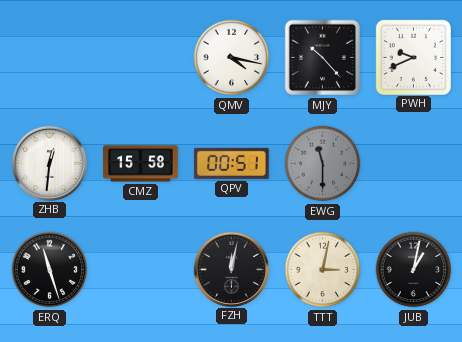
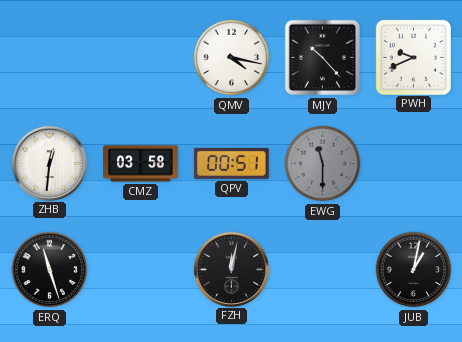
CMZ: 15:58 -> 03:58 (141, 164)
TTT: 3:02 -> none (323, 270)
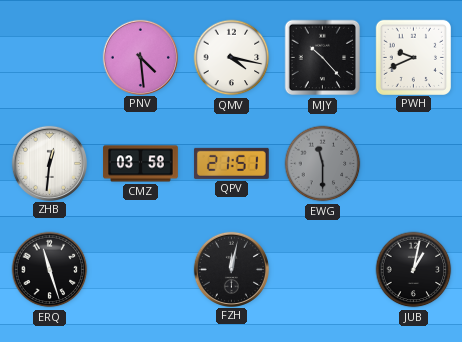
PNV: none -> 4:29 (140, 57)
QPV: 00:51 -> 21:51 (232, 163)
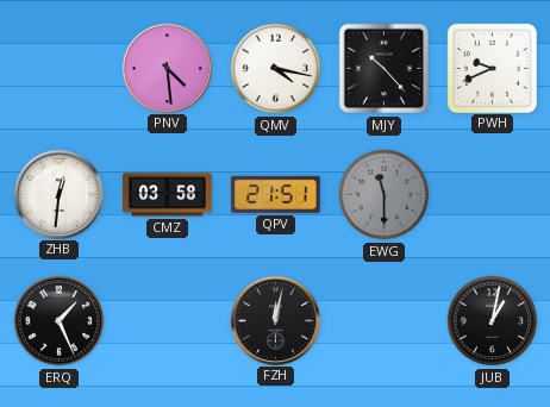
ERQ: 11:27 -> 1:26 (60, 321)
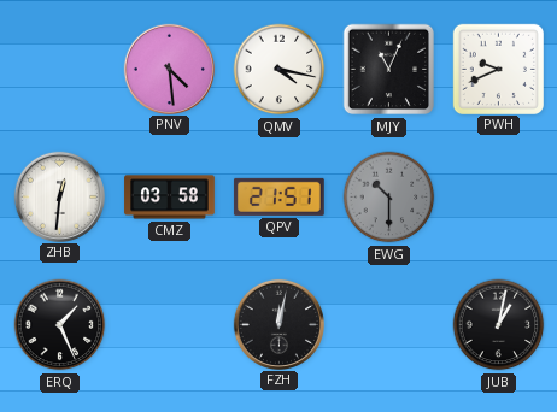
MJY: 10:23 -> 11:04 (389, 70)
EWG: 11:30 -> 10:30 (389, 198)
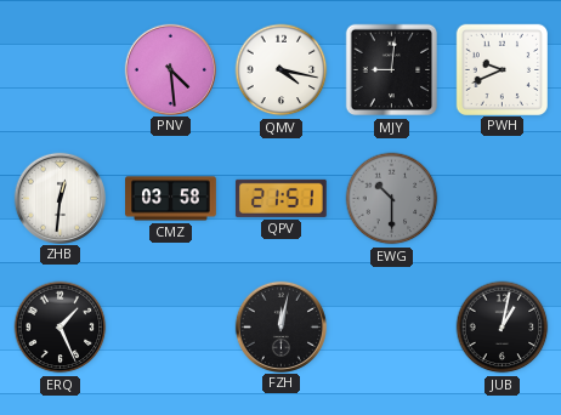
MJY: 11:04 -> 9:01 (392, 70)
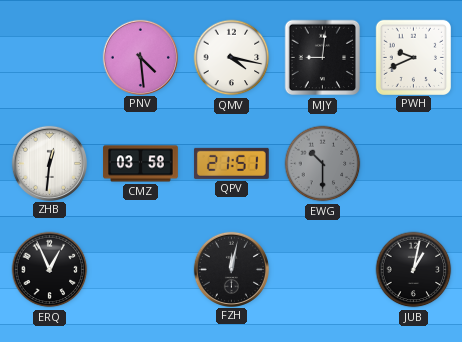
ERQ: 1:26 -> 12:56 (50, 270)
